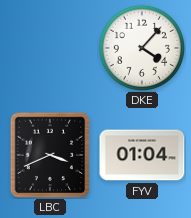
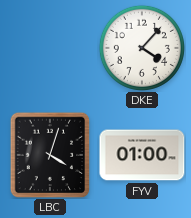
LBC: 3:41 -> 4:03 (50, 155)
FYV: 01:04 -> 01:00 (142, 155)
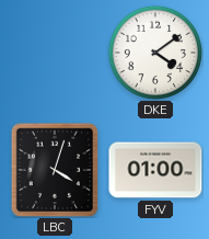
DKE: 4:07 -> 4:09 (155, 53)
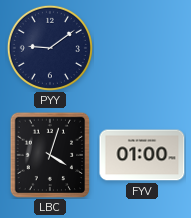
PYY: none -> 9:09 (50, 48)
DKE: 4:09 -> none (155, 53)
